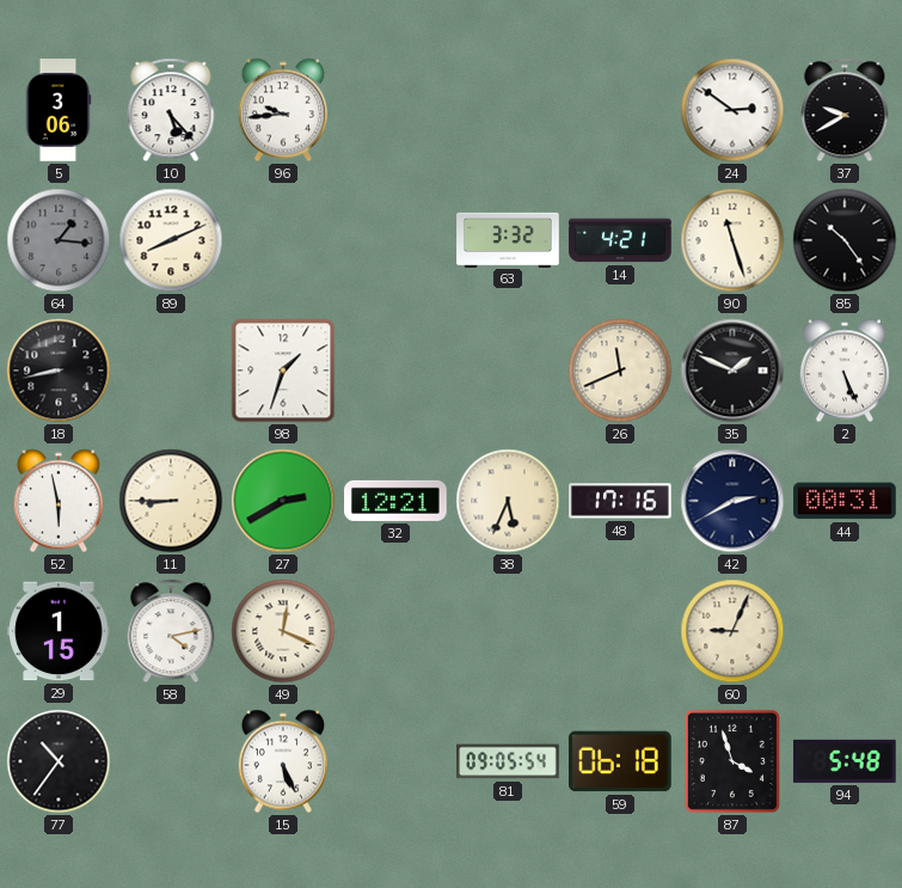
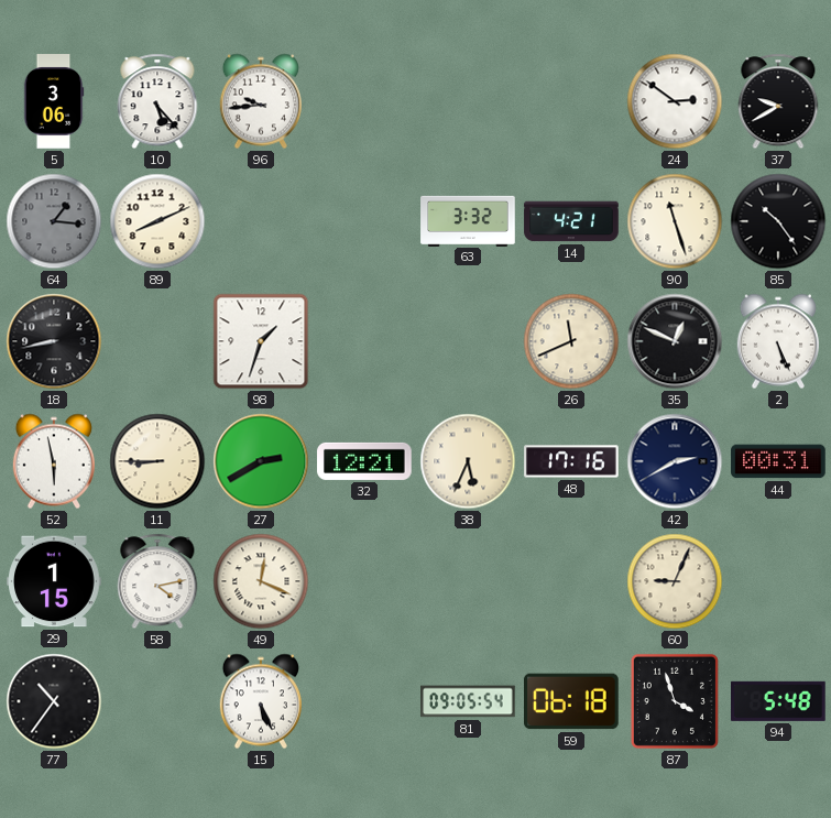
35: 1:49 -> 12:49 (675, 341)
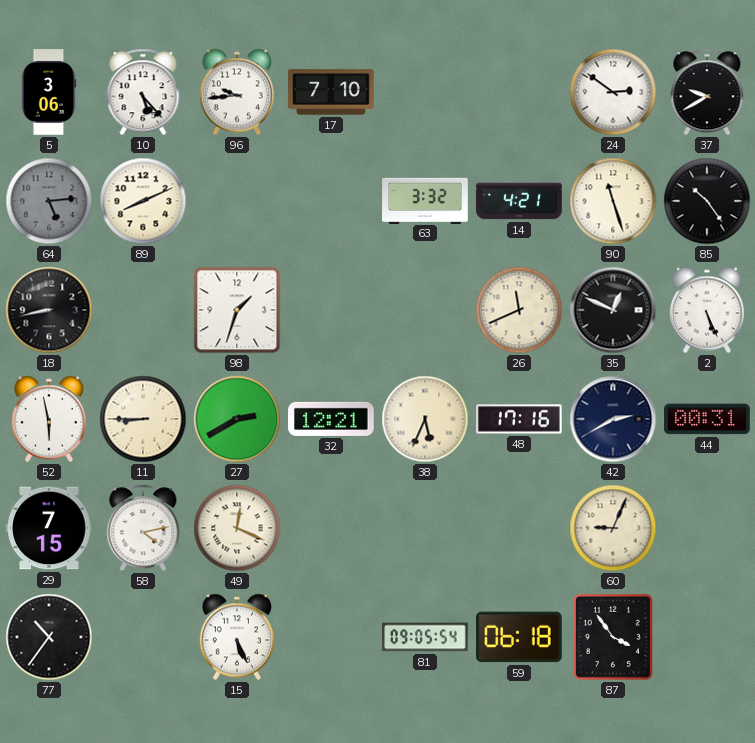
17: none -> 7:10 (331, 92)
64: 1:16 -> 5:14 (49, 201)
29: 1:15 -> 7:15 (49, 528)
87: 3:57 -> 3:54 (613, 637)
94: 5:48 -> none (779, 701)
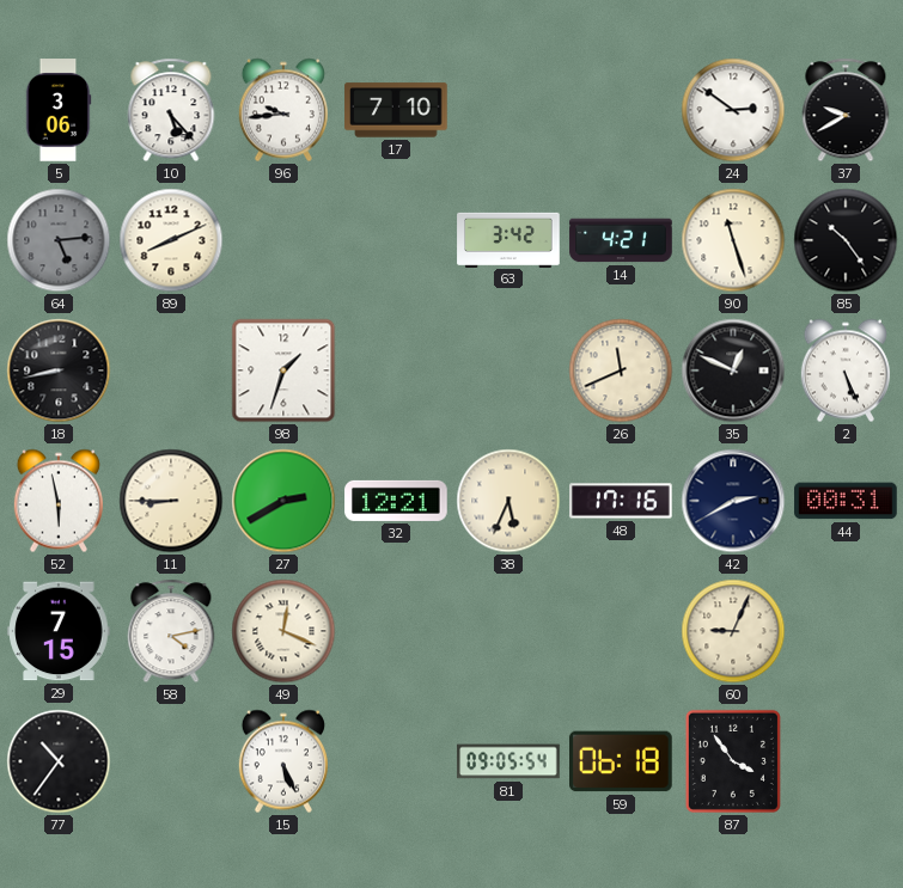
63: 3:32 -> 3:42 (508, 239)
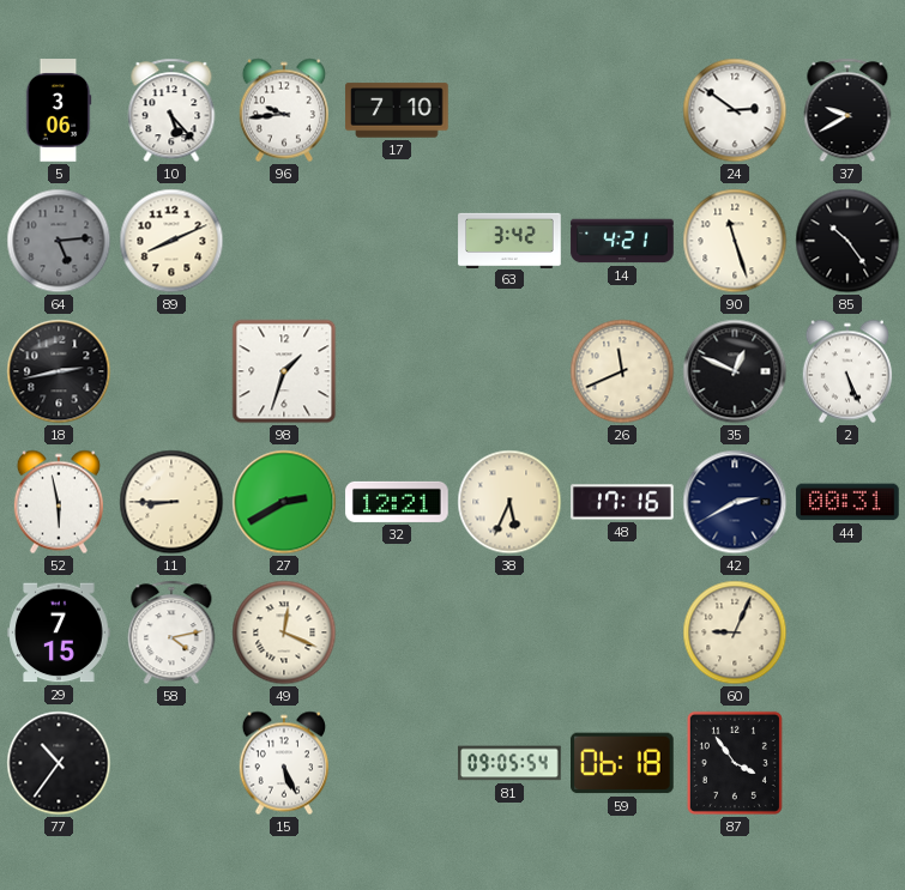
18: 8:43 -> 2:43 (59, 371)
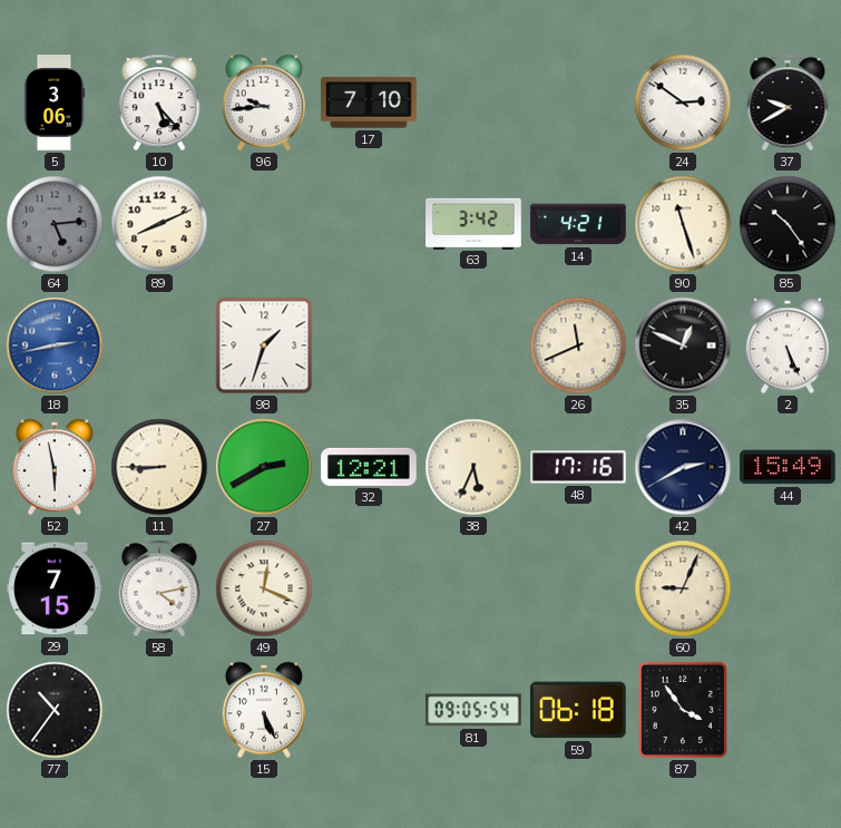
18 dial: black -> blue (55, 345)
44: 00:31 -> 15:49 (788, 467)
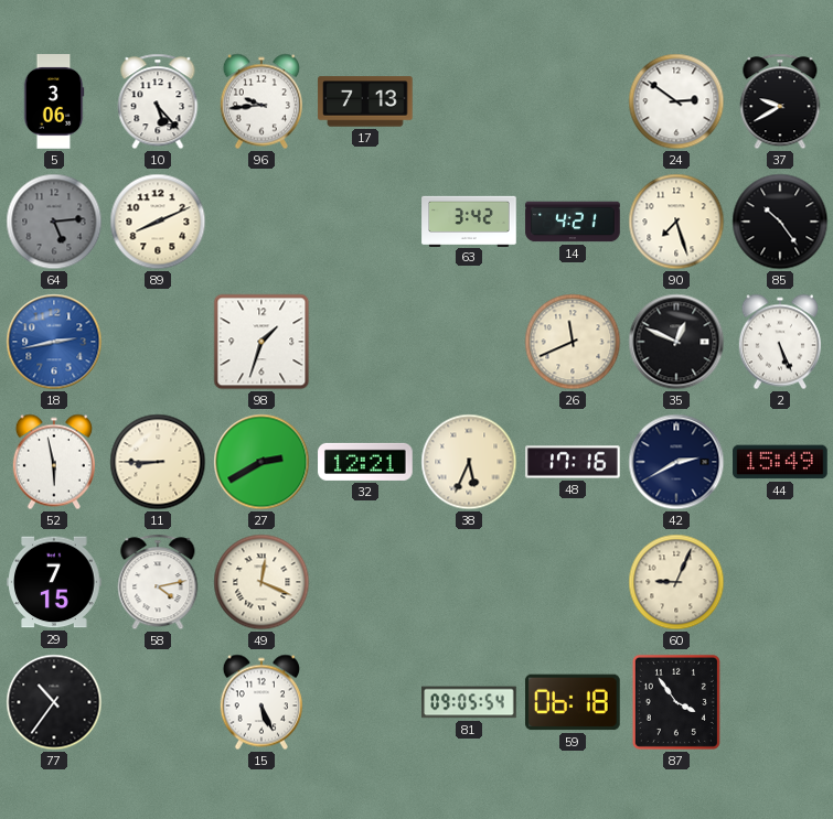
17: 7:10 -> 7:13 (365, 101)
90: 11:27 -> 7:27 (676, 222)
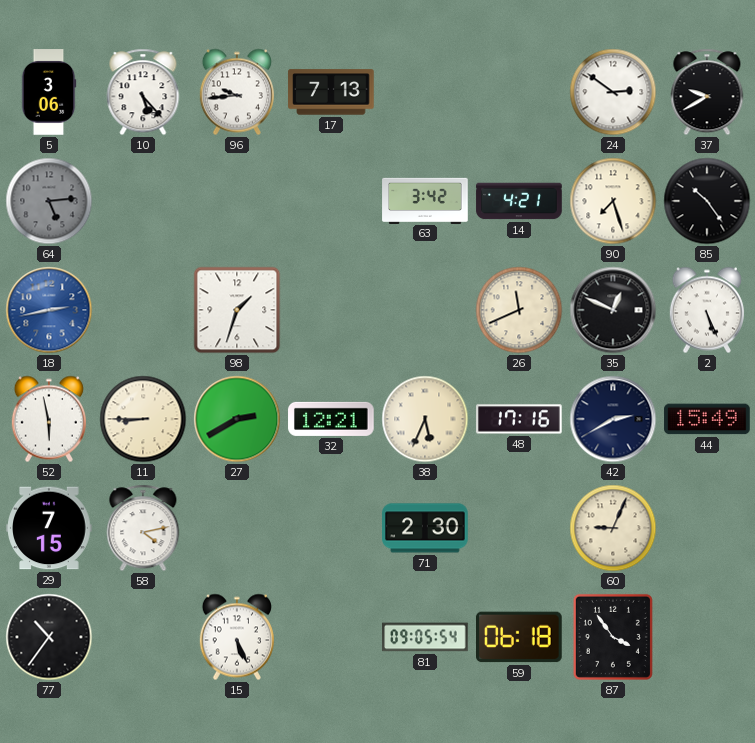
89: 8:11 -> none (158, 222)
49: 12:19 -> none (261, 582)
71: none -> 2:30 (425, 528)
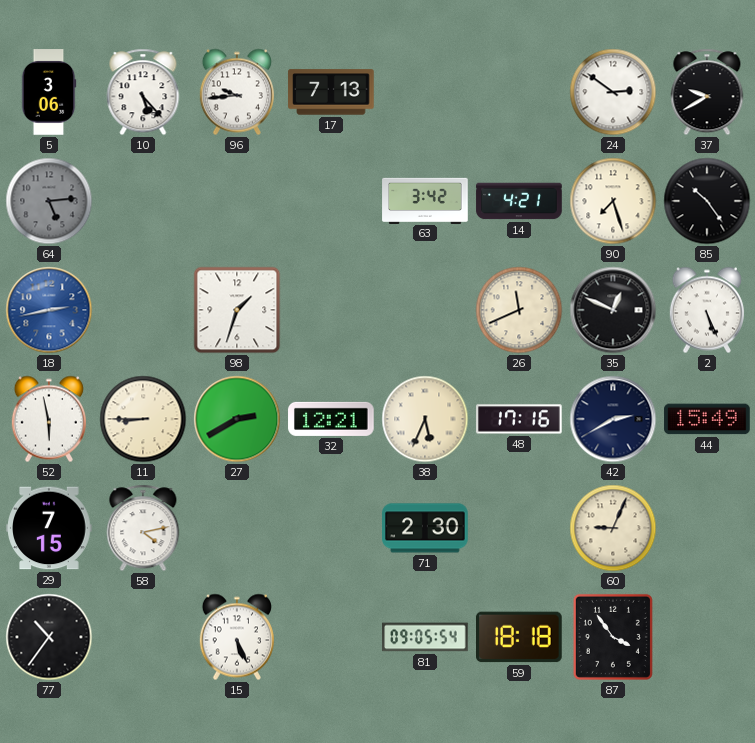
59: 06:18 -> 18:18 (520, 637)
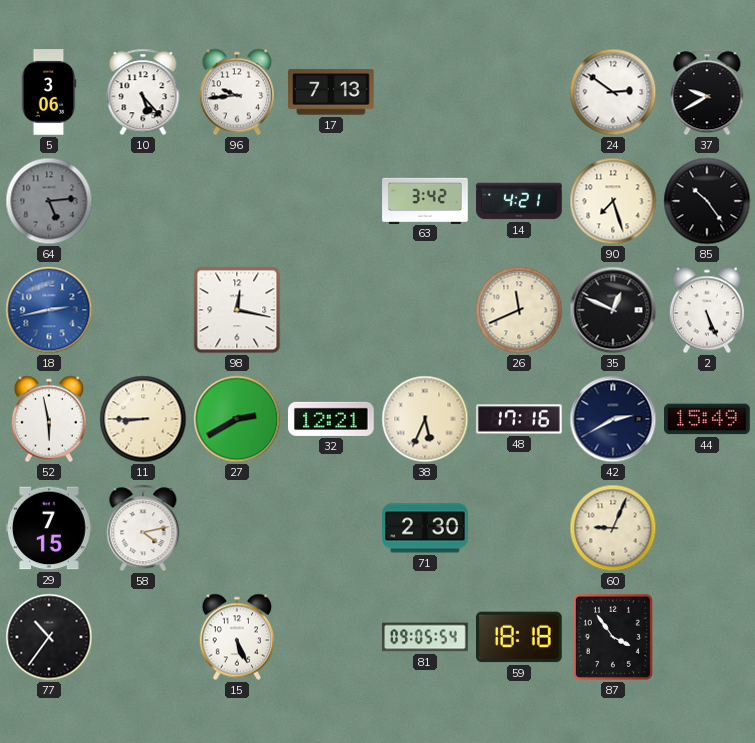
98: 1:33 -> 12:17 (237, 310)
